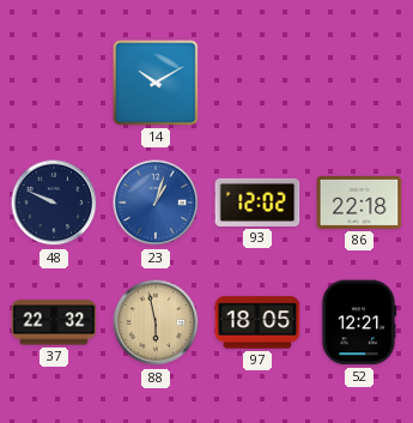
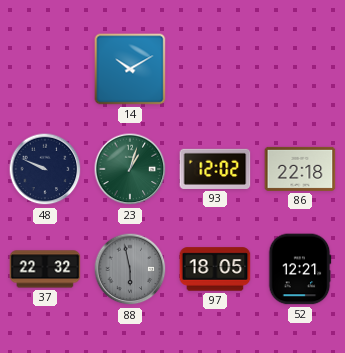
23 dial: blue -> green (130, 169)
88 dial: champagne -> grey (130, 269)
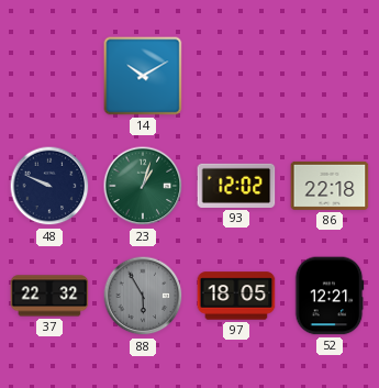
88: 5:58 -> 5:55 (143, 296)
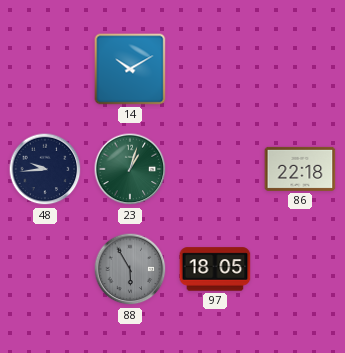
48: 9:49 -> 9:44 (45, 169)
93: 12:02 -> none (236, 186)
37: 22:32 -> none (49, 296)
52: 12:21 -> none (330, 296)
